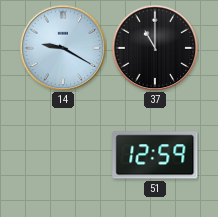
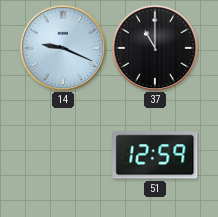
14: 9:20 -> 9:19 (63, 48)
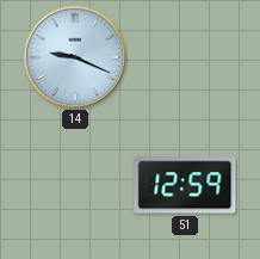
37: 11:00 -> none (155, 48)
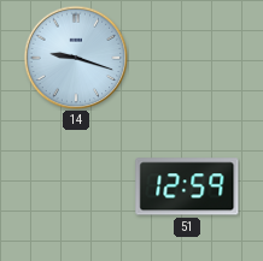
14: 9:19 -> 9:18 (76, 58)
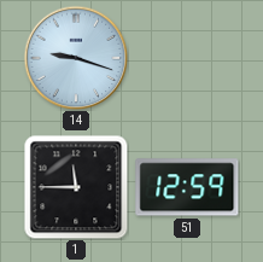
1: none -> 11:45 (76, 187)
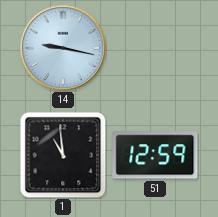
14: 9:18 -> 9:17 (63, 48)
1: 11:45 -> 10:59 (63, 155)
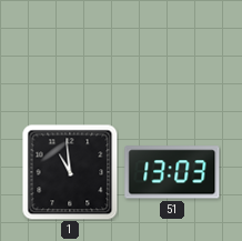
14: 9:17 -> none (63, 48)
51: 12:59 -> 13:03 (172, 172)
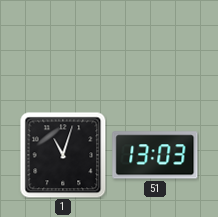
1: 10:59 -> 11:03 (63, 155)
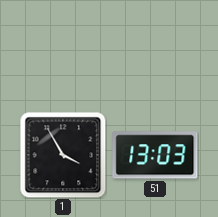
1: 11:03 -> 3:55 (63, 155)
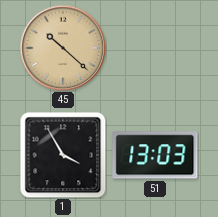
45: none -> 10:22 (63, 48)
